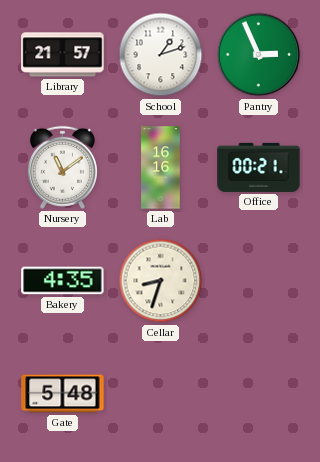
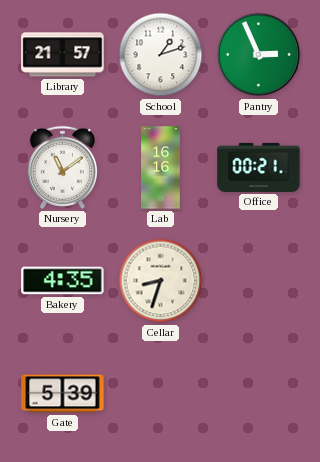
Gate: 5:48 -> 5:39 (63, 394)
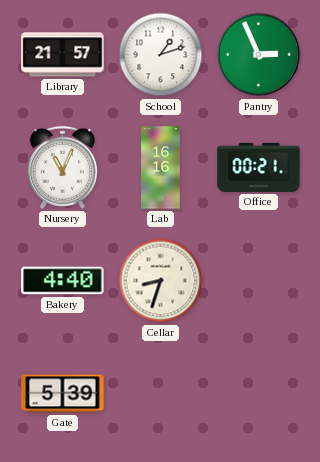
Nursery: 11:09 -> 11:04 (62, 167)
Bakery: 4:35 -> 4:40 (63, 281)
